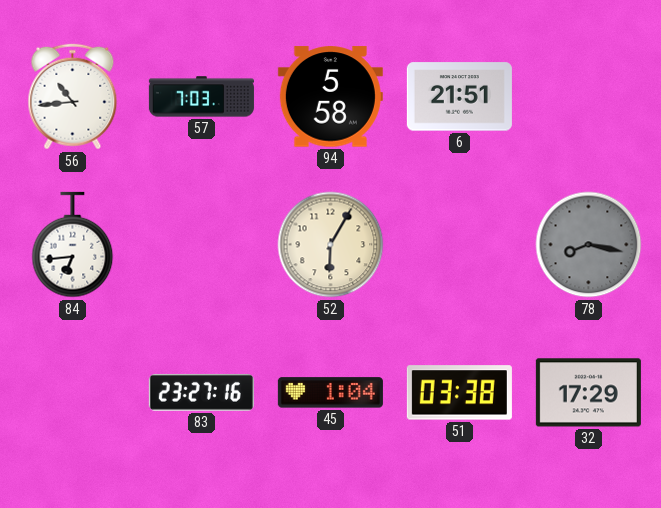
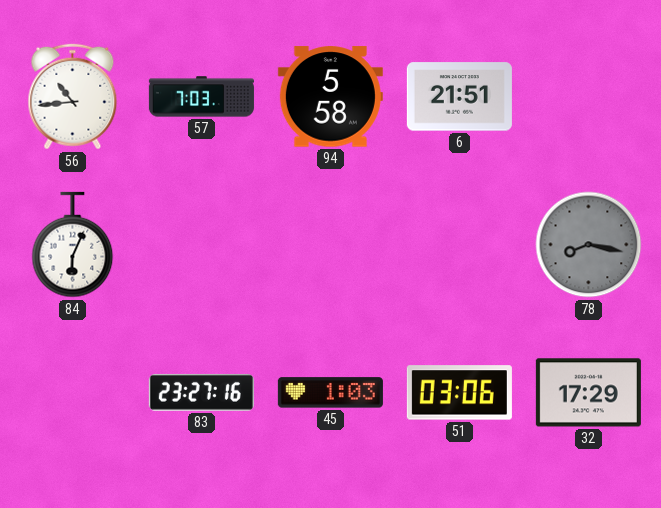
84: 6:44 -> 6:04 (73, 245)
52: 6:05 -> none (331, 245)
45: 1:04 -> 1:03 (330, 393)
51: 03:38 -> 03:06 (459, 393)
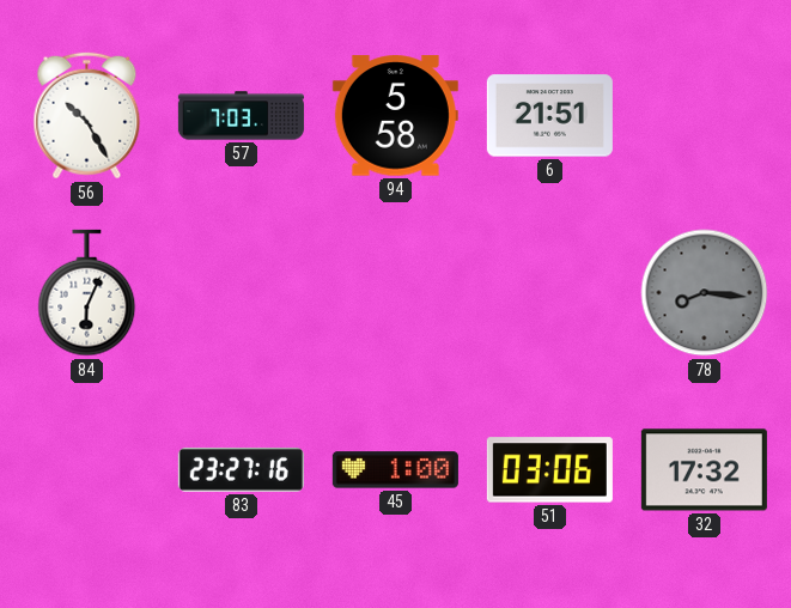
56: 10:44 -> 10:25 (87, 116)
78: 8:17 -> 8:16 (705, 293)
45: 1:03 -> 1:00 (395, 470)
32: 17:29 -> 17:32 (704, 470)
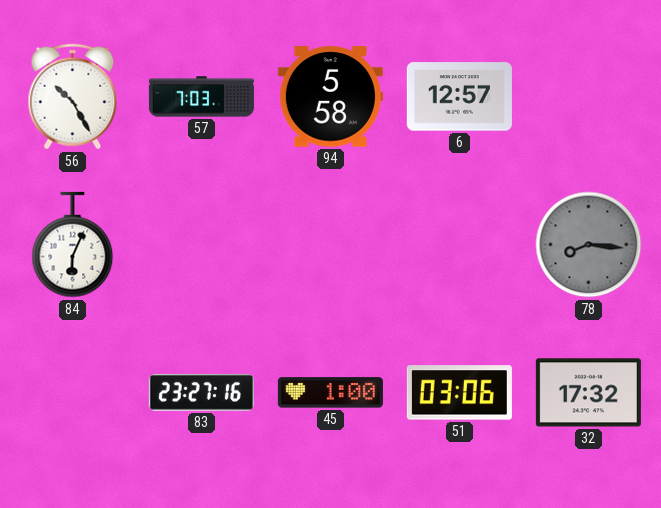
6: 21:51 -> 12:57 (459, 97)
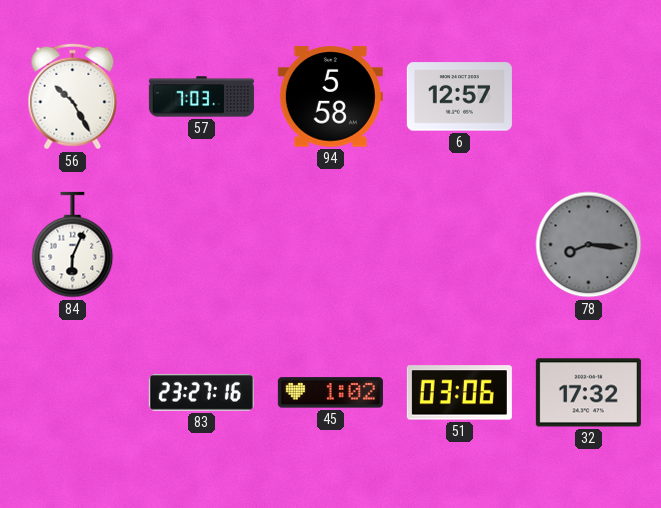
45: 1:00 -> 1:02 (330, 393)
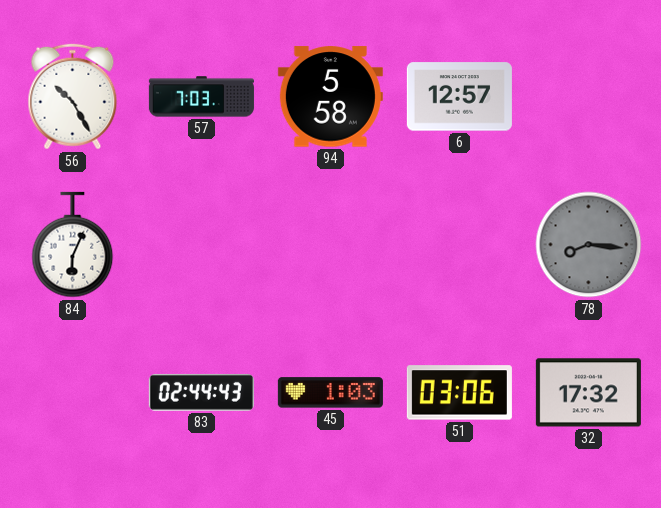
83: 23:27 -> 02:44 (201, 392)
45: 1:02 -> 1:03 (330, 393)
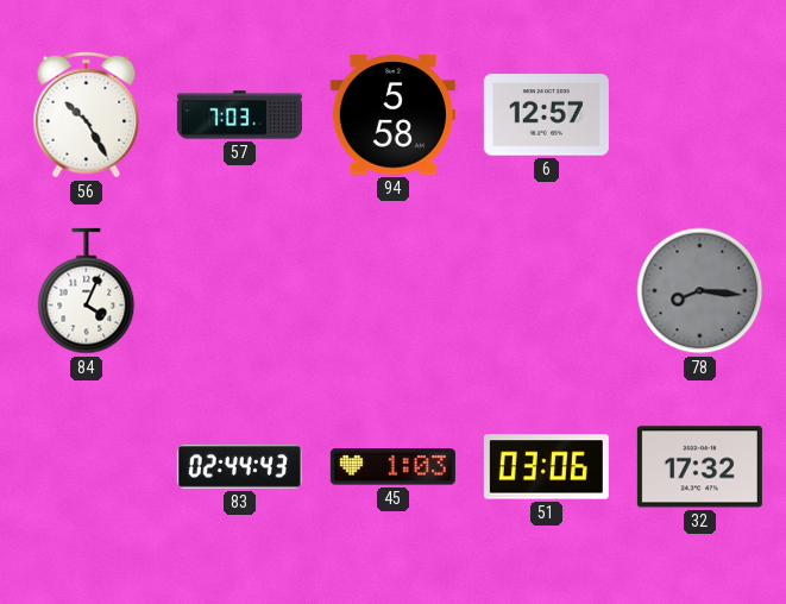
84: 6:04 -> 4:04 (87, 291)
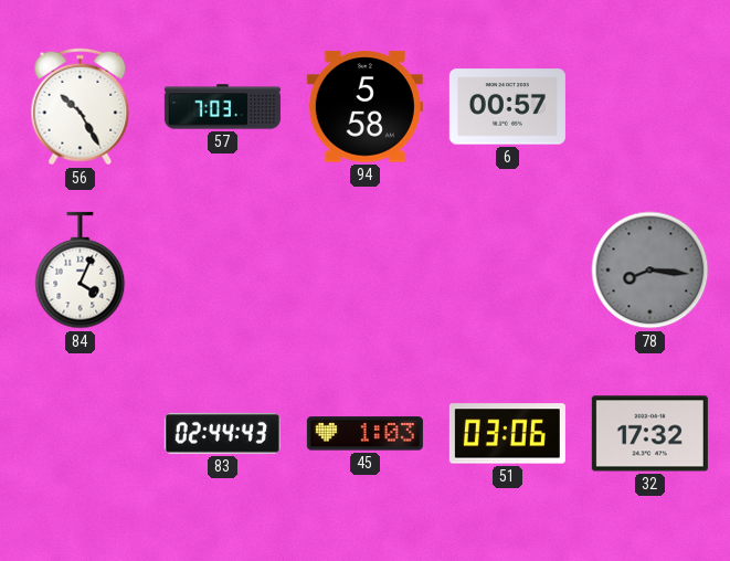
6: 12:57 -> 00:57 (507, 107)
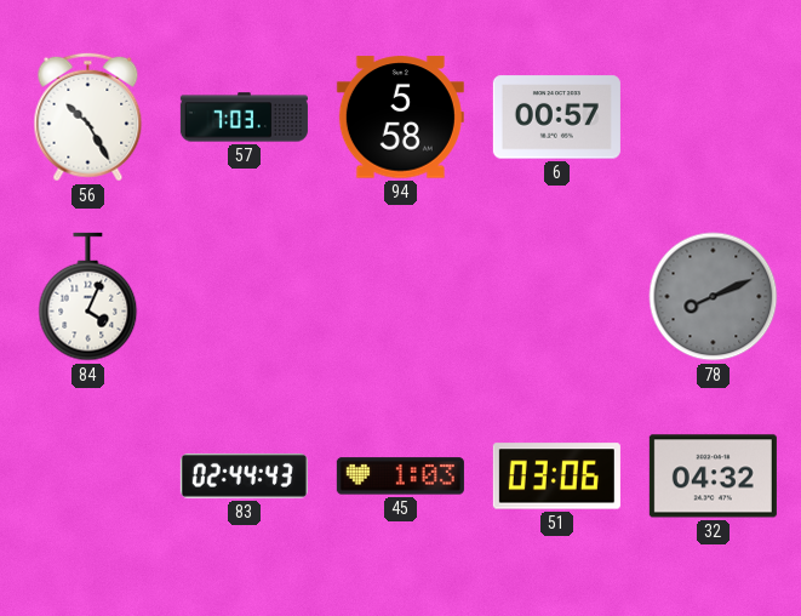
78: 8:16 -> 8:11 (714, 297)
32: 17:32 -> 04:32 (713, 477)
